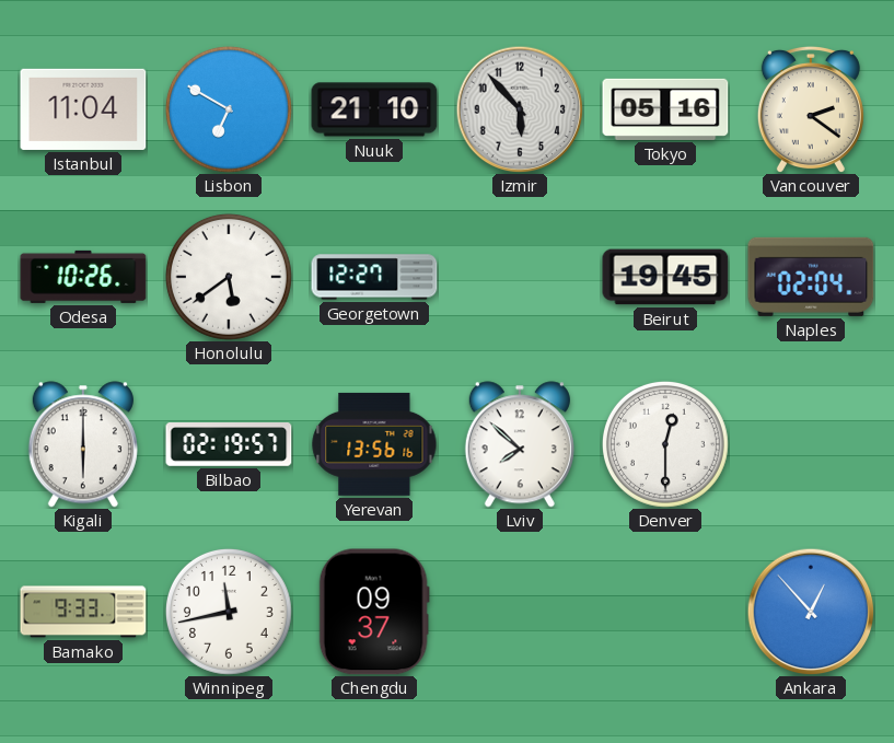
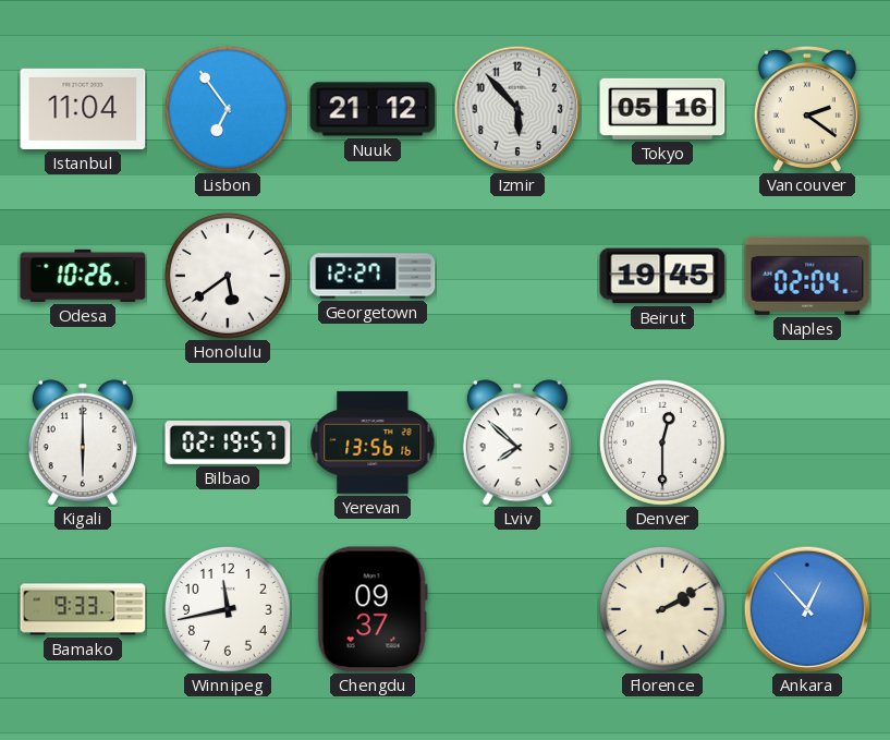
Lisbon: 6:50 -> 6:54 (228, 109)
Nuuk: 21:10 -> 21:12 (373, 109)
Florence: none -> 2:10 (662, 609)
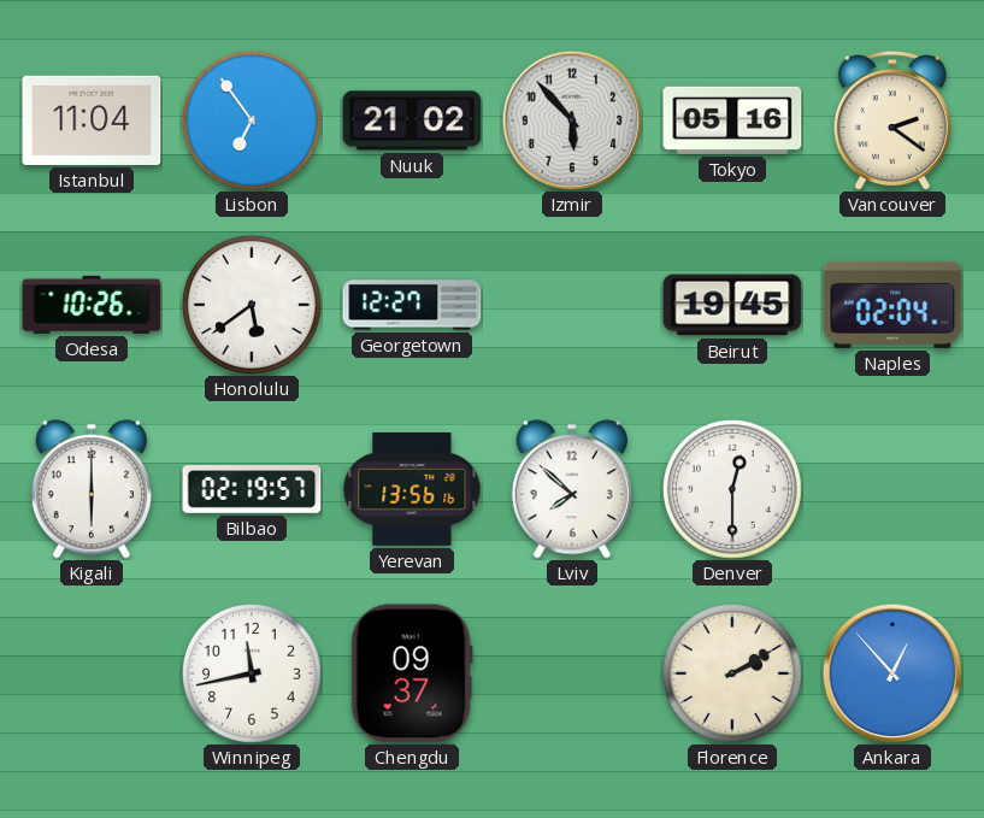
Nuuk: 21:12 -> 21:02 (412, 120)
Bamako: 9:33 -> none (83, 609)
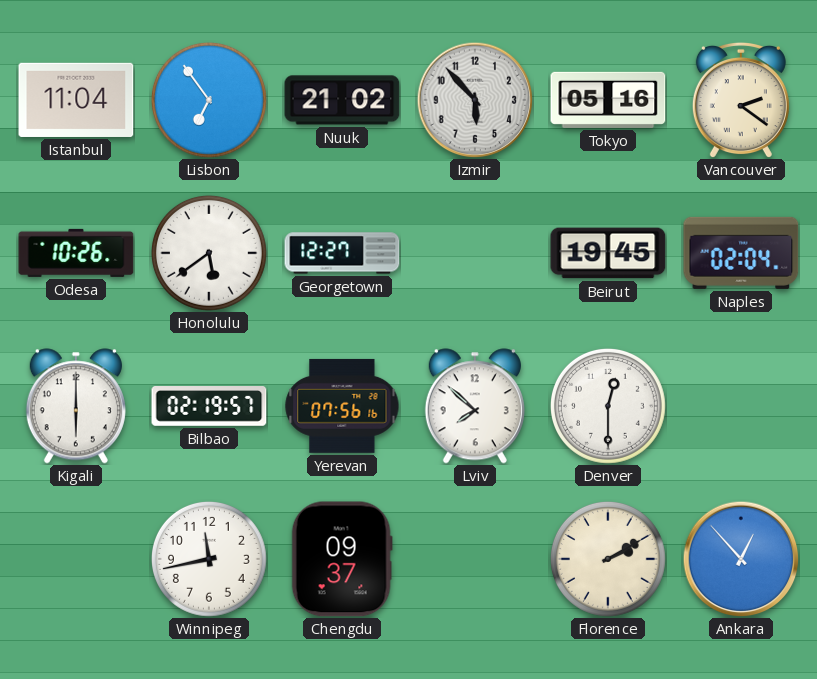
Yerevan: 13:56 -> 07:56 (342, 406)
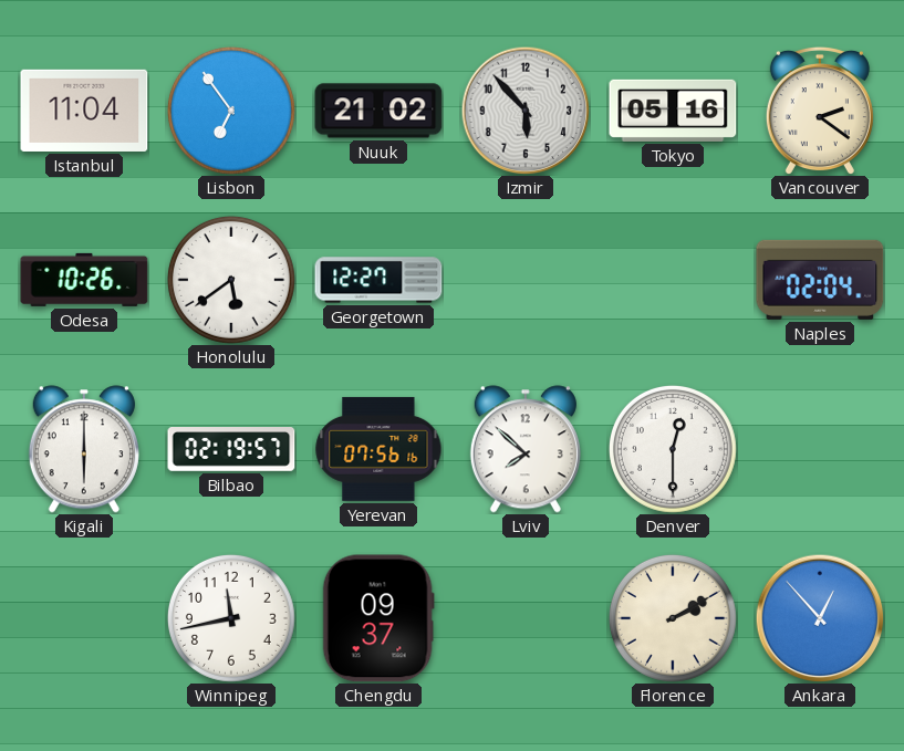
Beirut: 19:45 -> none (608, 253)
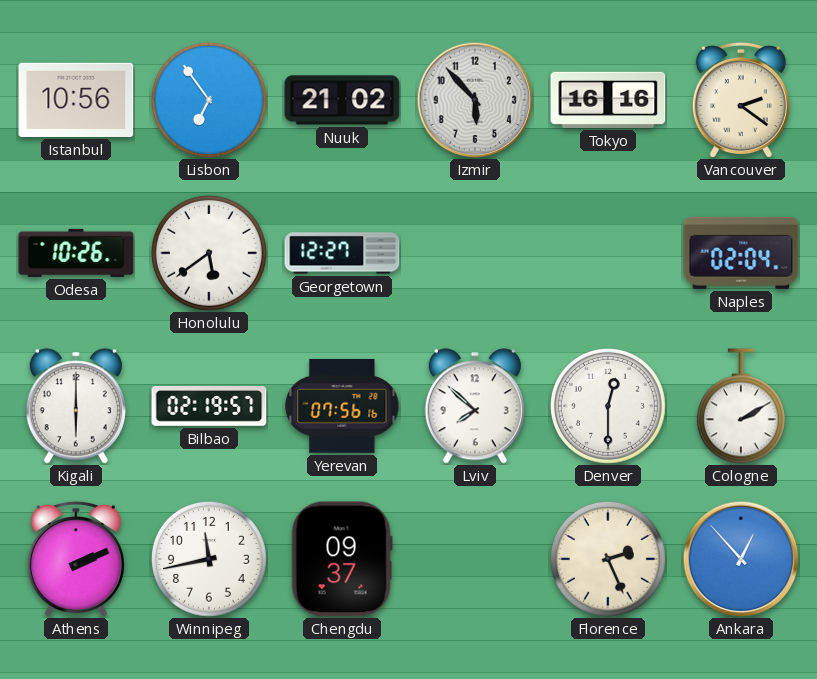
Istanbul: 11:04 -> 10:56 (76, 100)
Tokyo: 05:16 -> 16:16 (608, 100)
Cologne: none -> 2:10 (741, 406)
Athens: none -> 2:11 (76, 559)
Florence: 2:10 -> 2:26 (608, 559)
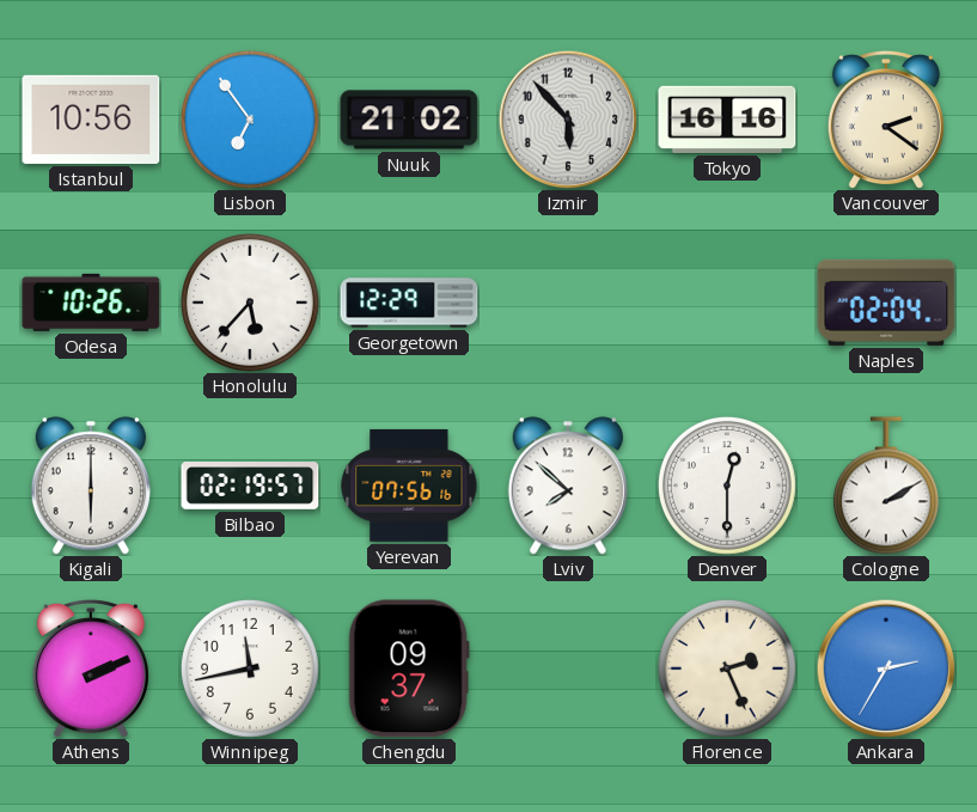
Honolulu: 5:39 -> 5:37 (250, 303)
Georgetown: 12:27 -> 12:29 (409, 303)
Ankara: 12:53 -> 2:35 (886, 668)
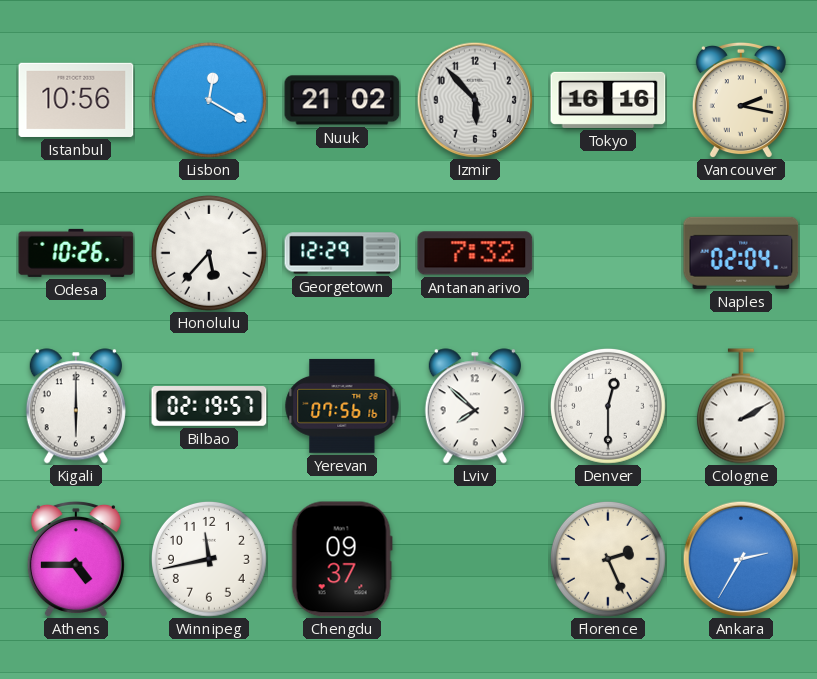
Lisbon: 6:54 -> 12:20 (209, 100)
Vancouver: 2:21 -> 2:17 (741, 100)
Antananarivo: none -> 7:32 (475, 253)
Athens: 2:11 -> 4:45 (76, 559)
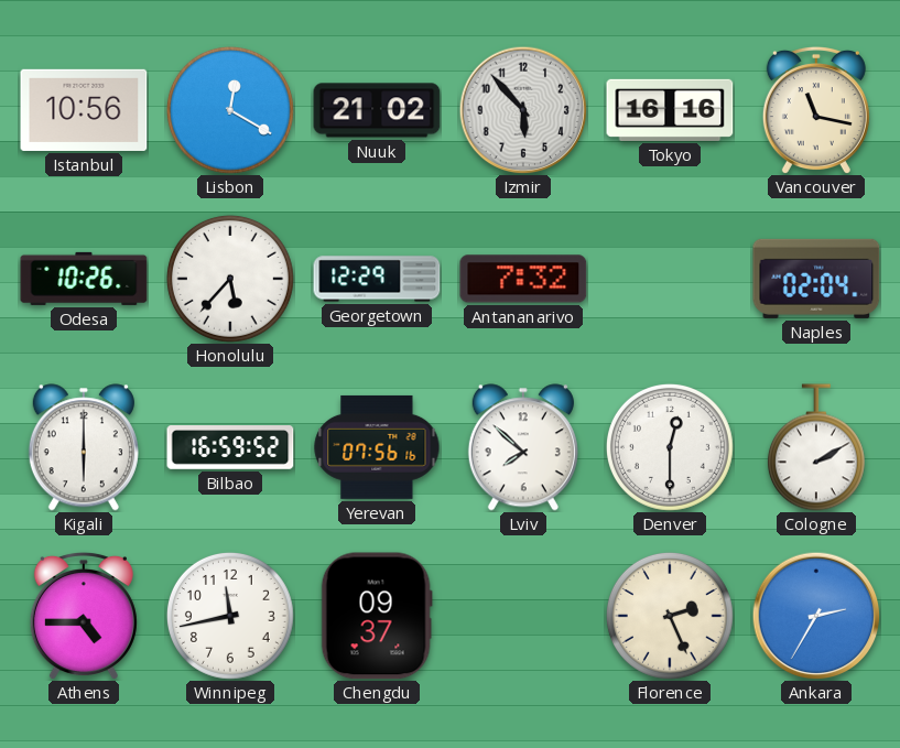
Vancouver: 2:17 -> 11:17 (816, 110)
Bilbao: 02:19 -> 16:59 (230, 448)
